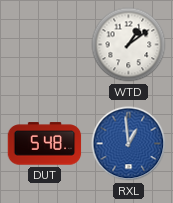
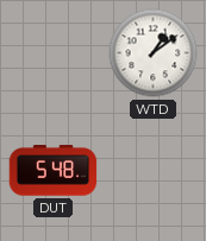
RXL: 12:59 -> none (129, 144)
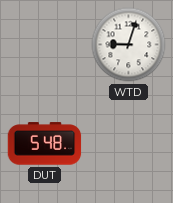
WTD: 1:09 -> 9:03 (129, 45)
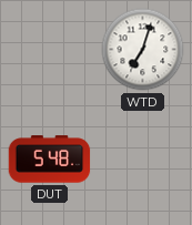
WTD: 9:03 -> 7:03 (143, 50)
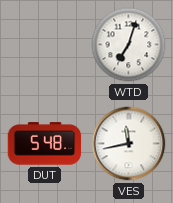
VES: none -> 11:43 (129, 144)
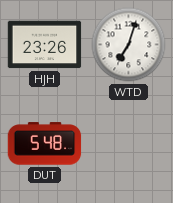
HJH: none -> 23:26 (45, 45)
VES: 11:43 -> none (129, 144)
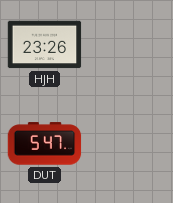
WTD: 7:03 -> none (129, 45)
DUT: 5:48 -> 5:47 (45, 144)
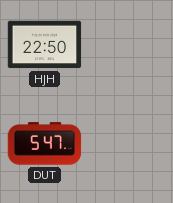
HJH: 23:26 -> 22:50 (45, 45)
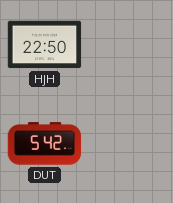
DUT: 5:47 -> 5:42 (45, 144)
